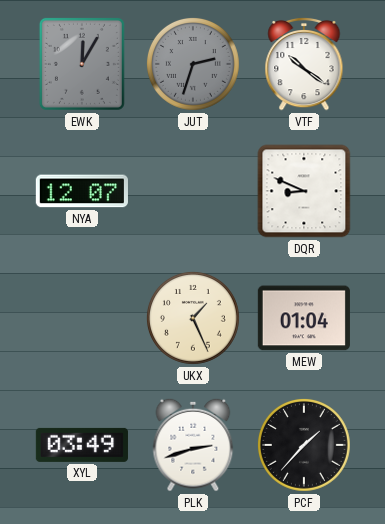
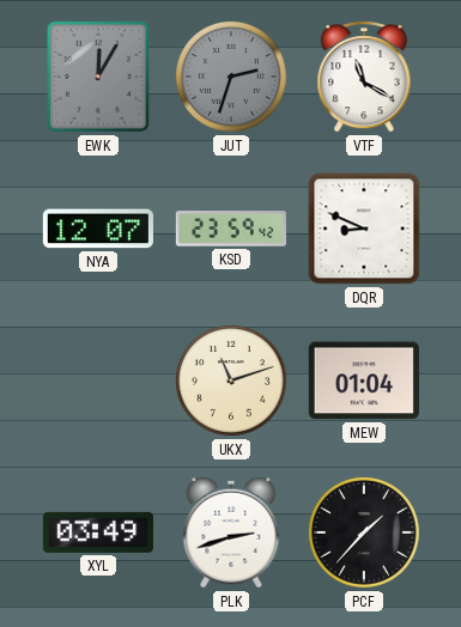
VTF: 10:21 -> 11:20 (364, 77)
KSD: none -> 23:59 (231, 229)
UKX: 1:26 -> 11:12 (231, 381)
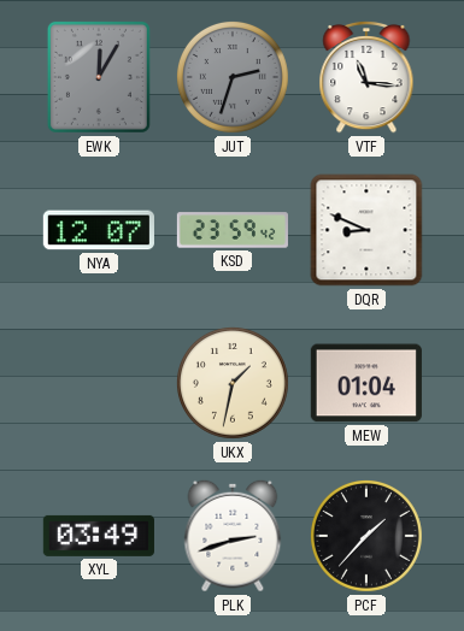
VTF: 11:20 -> 11:16 (366, 77)
UKX: 11:12 -> 1:32 (233, 383)
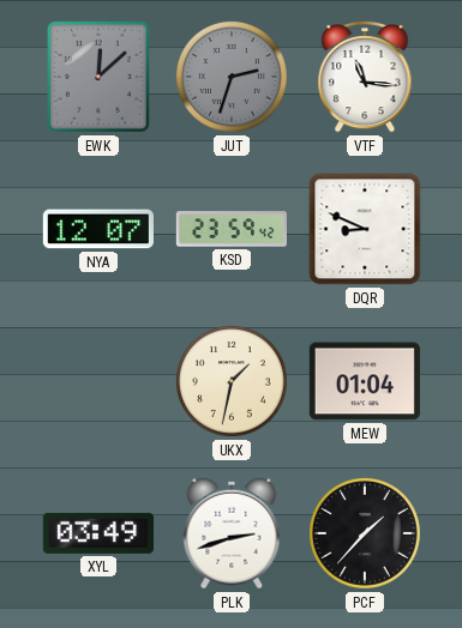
EWK: 12:05 -> 12:08 (98, 77)
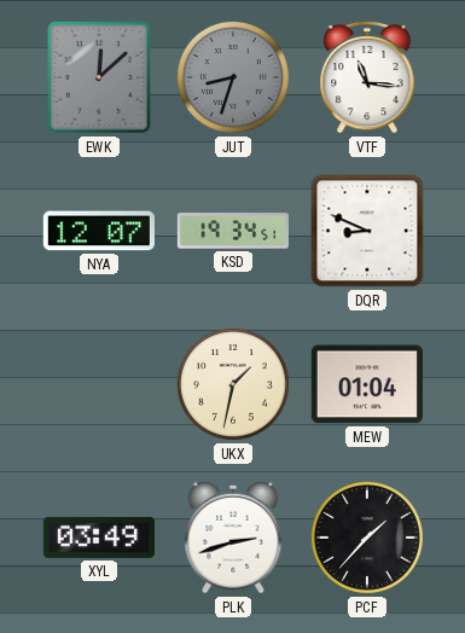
JUT: 2:33 -> 8:33 (233, 77)
KSD: 23:59 -> 19:34 (233, 231)
